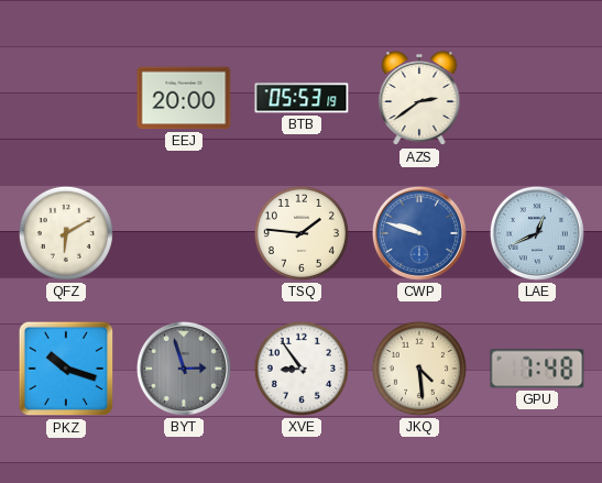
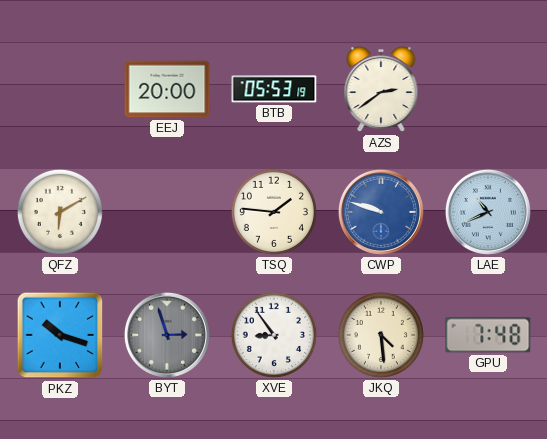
LAE: 12:41 -> 10:41 (488, 212)
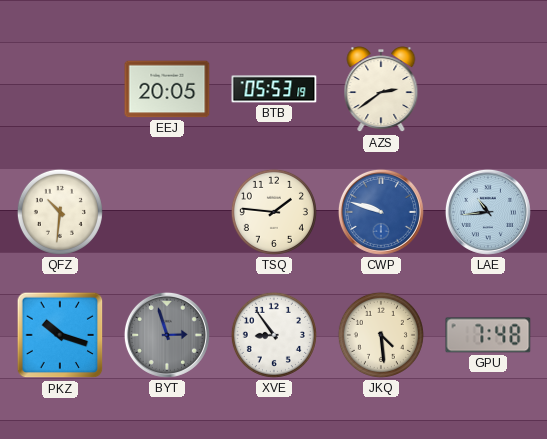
EEJ: 20:00 -> 20:05 (167, 89)
QFZ: 6:10 -> 10:31 (60, 212)
LAE: 10:41 -> 10:44 (488, 212)
